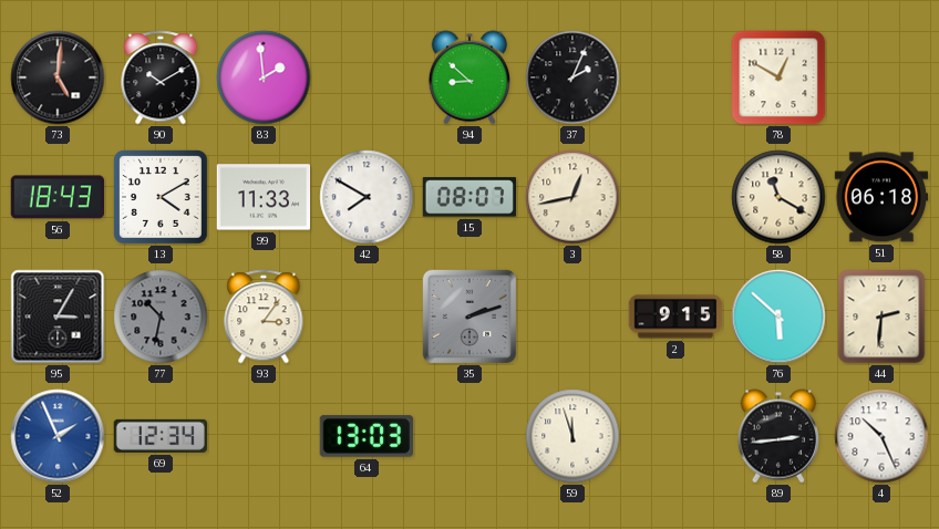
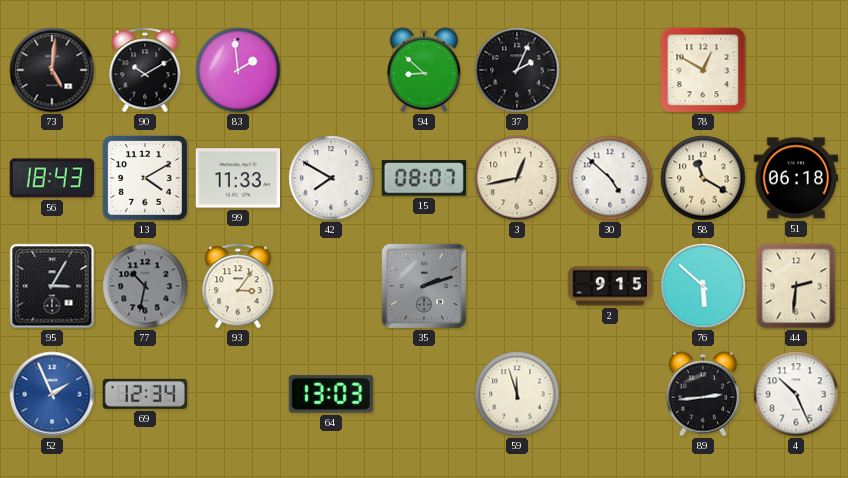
30: none -> 4:52 (610, 178)
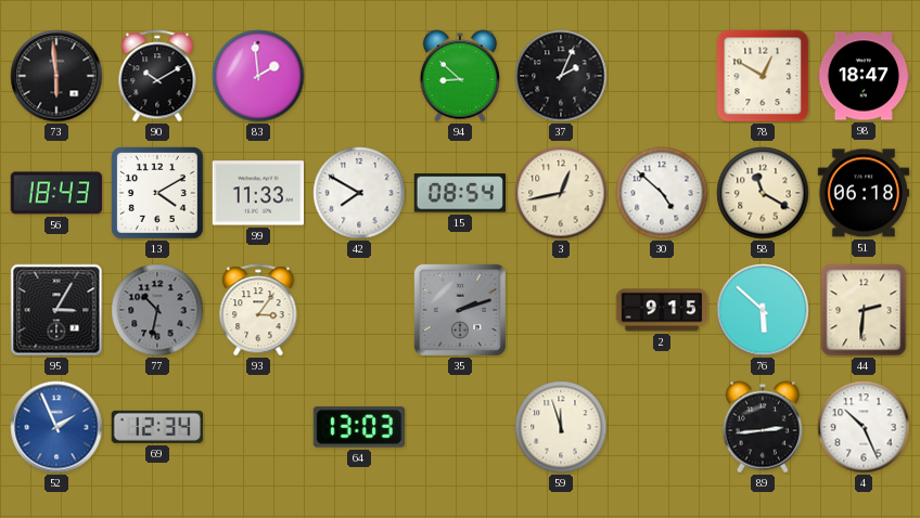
73: 5:01 -> 5:59 (56, 76)
98: none -> 18:47 (864, 76)
15: 08:07 -> 08:54 (459, 193)
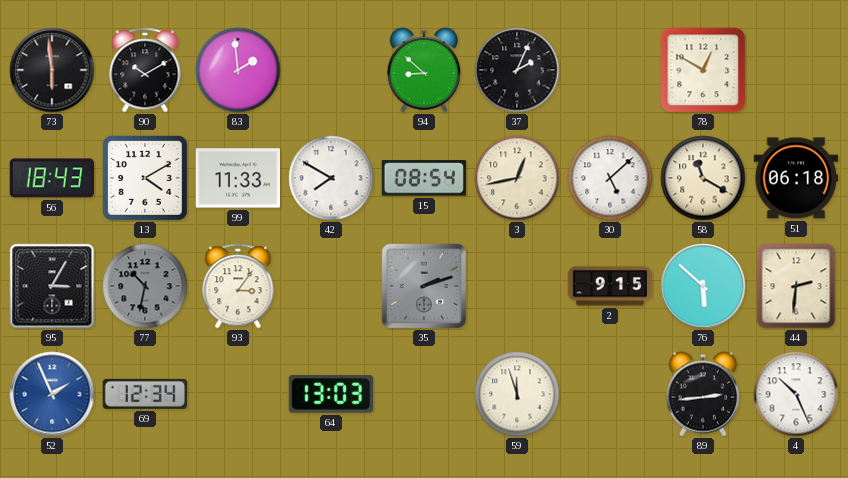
98: 18:47 -> none (864, 76)
30: 4:52 -> 5:08 (610, 178)
